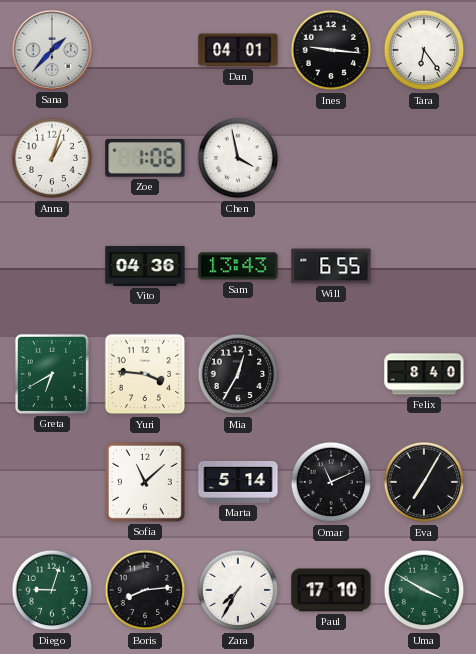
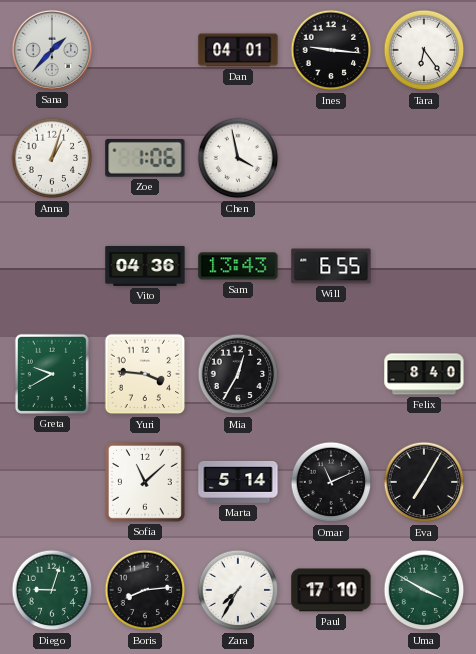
Greta: 6:40 -> 9:40 (52, 374)
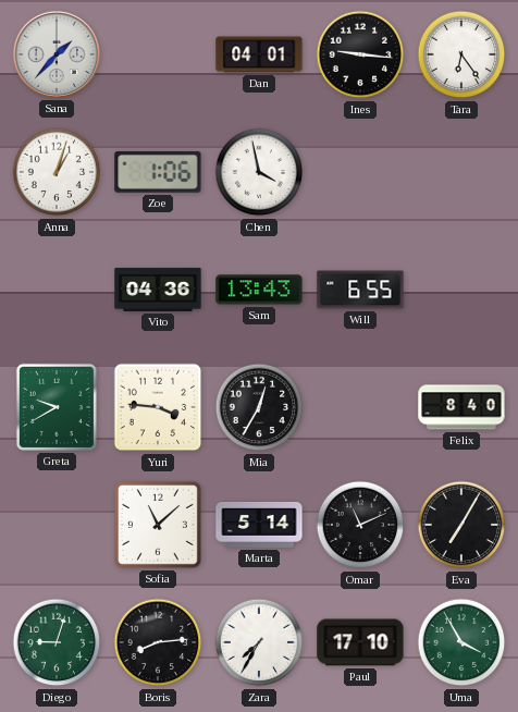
Uma: 3:50 -> 3:55 (461, 642)
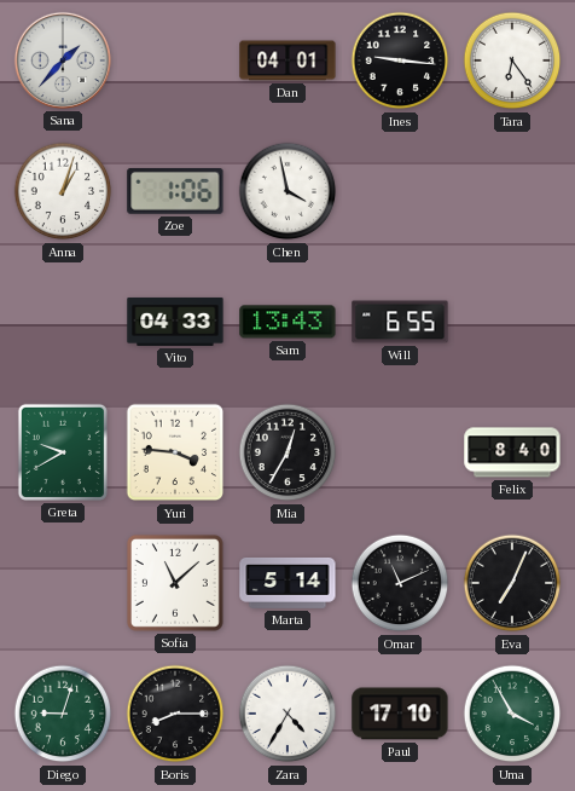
Vito: 04:36 -> 04:33 (175, 322)
Eva: 7:05 -> 7:04 (512, 583)
Boris: 8:14 -> 8:15 (175, 714)
Zara: 7:35 -> 4:35 (287, 714)
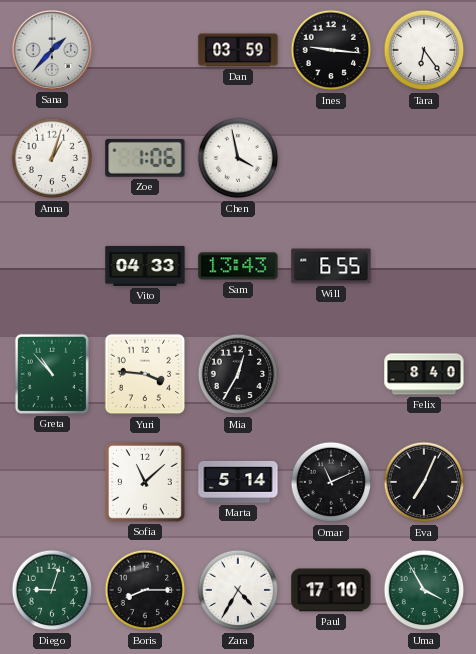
Dan: 04:01 -> 03:59 (238, 50)
Greta: 9:40 -> 10:53 (52, 374)
